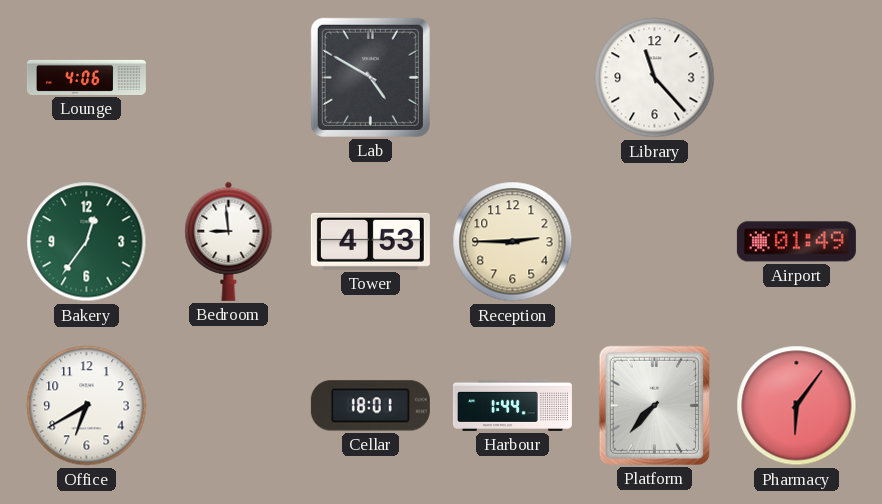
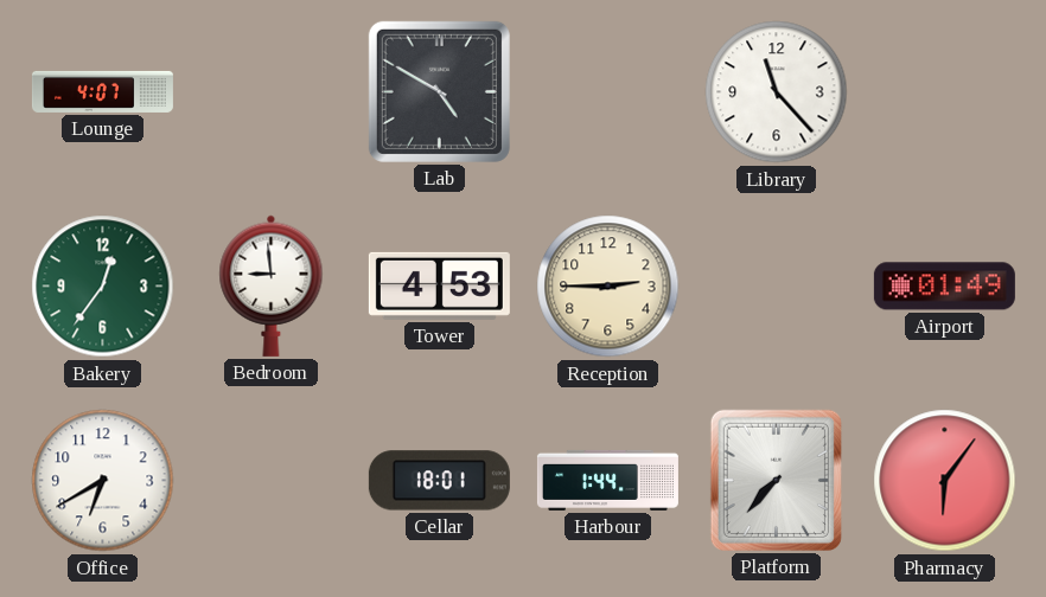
Lounge: 4:06 -> 4:07 (102, 91)
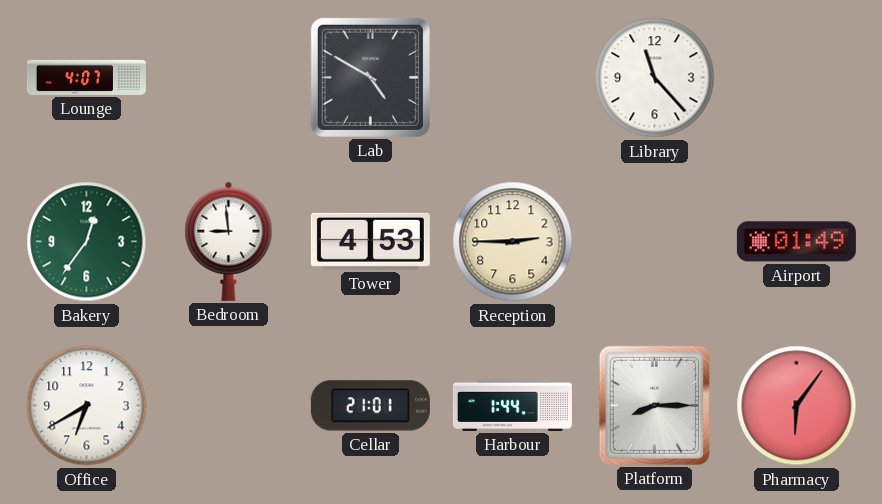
Cellar: 18:01 -> 21:01 (370, 406)
Platform: 7:37 -> 8:15 (654, 405)
